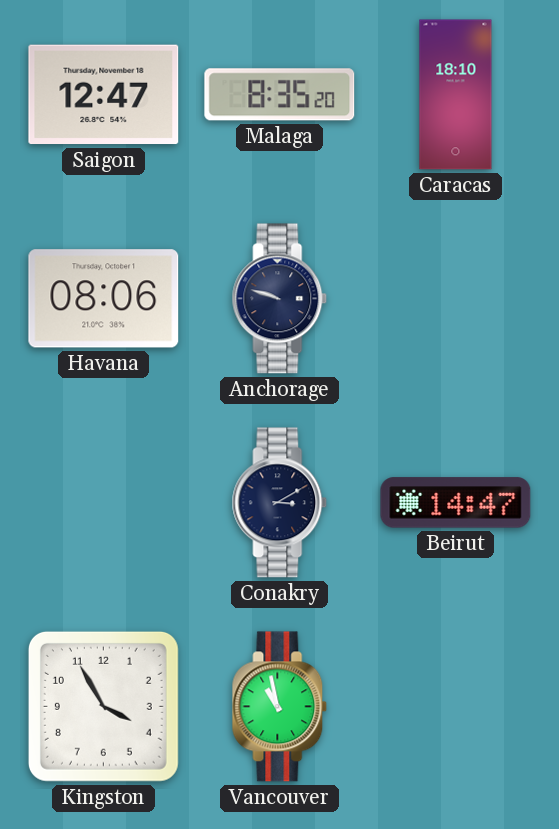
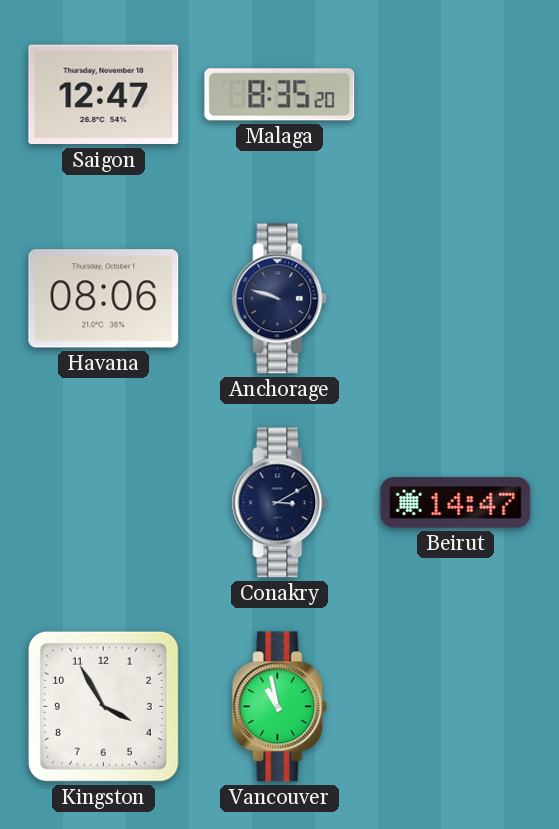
Caracas: 18:10 -> none (456, 95)
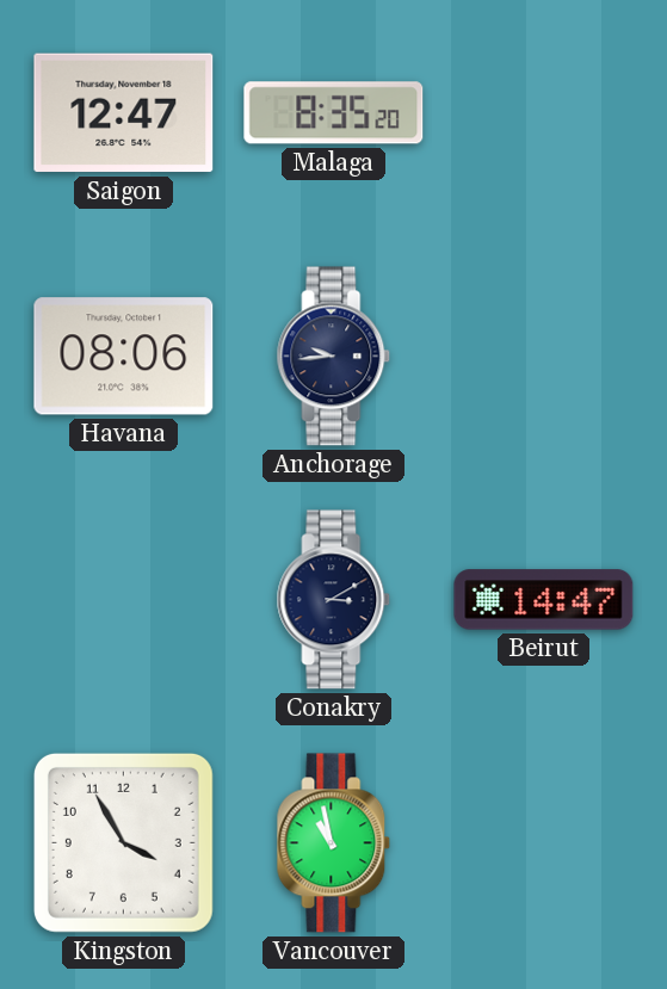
Anchorage: 9:48 -> 9:44 (334, 357)
